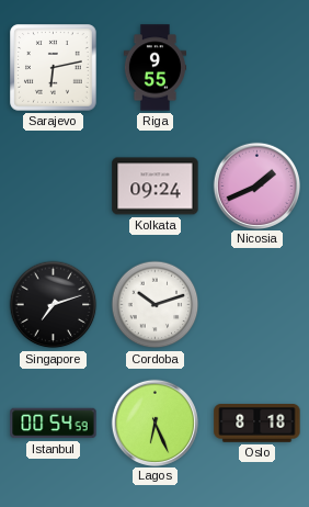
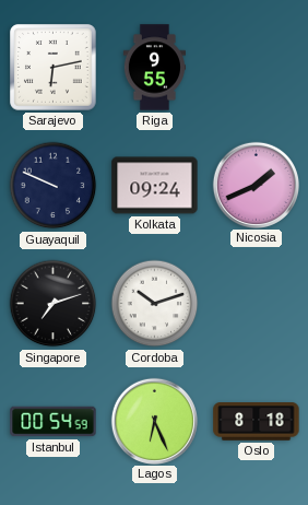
Guayaquil: none -> 9:49 (54, 186)
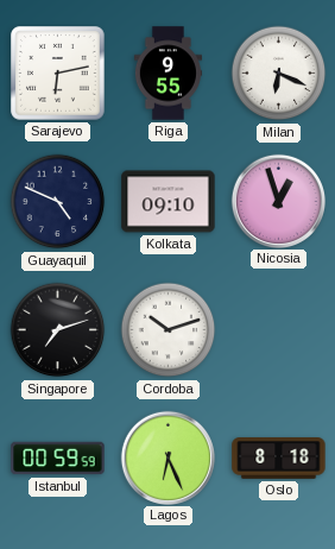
Milan: none -> 6:19 (279, 74)
Guayaquil: 9:49 -> 4:49 (58, 202)
Kolkata: 09:24 -> 09:10 (169, 202)
Nicosia: 1:41 -> 12:57 (278, 201)
Istanbul: 00:54 -> 00:59 (58, 459)
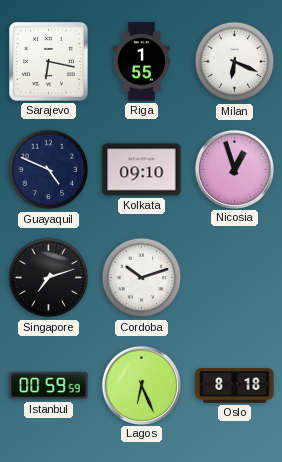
Sarajevo: 6:13 -> 6:17 (49, 62)
Riga: 9:55 -> 1:55 (141, 62)
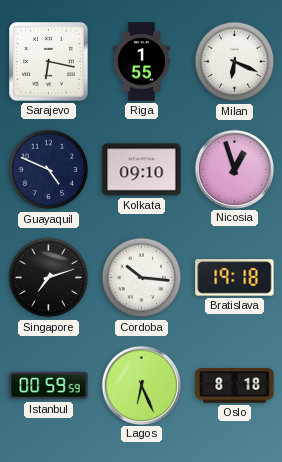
Cordoba: 10:12 -> 10:16 (142, 278)
Bratislava: none -> 19:18 (235, 278)
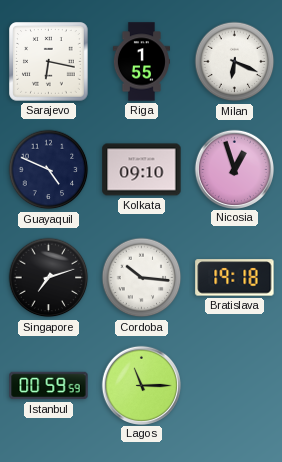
Lagos: 6:26 -> 11:15 (141, 385)
Oslo: 8:18 -> none (235, 386)
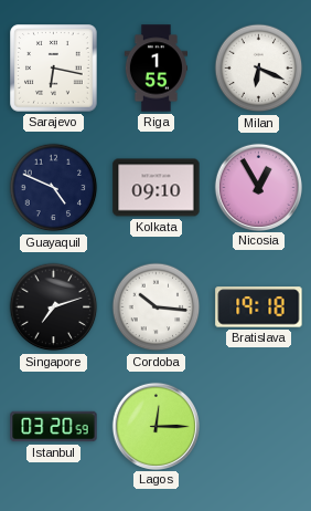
Nicosia: 12:57 -> 12:55 (258, 187)
Istanbul: 00:59 -> 03:20 (54, 427)
Lagos: 11:15 -> 12:15 (155, 426)
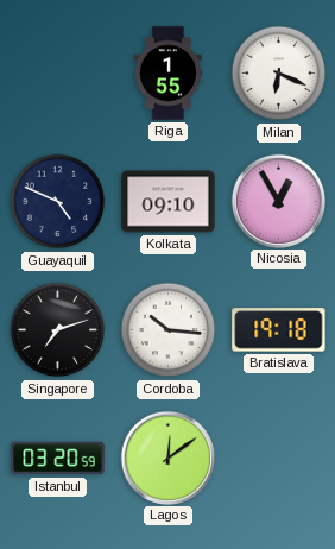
Sarajevo: 6:17 -> none (54, 69)
Lagos: 12:15 -> 12:09 (167, 457)
